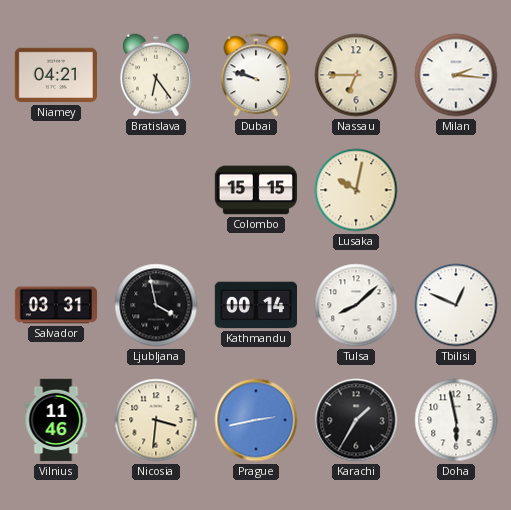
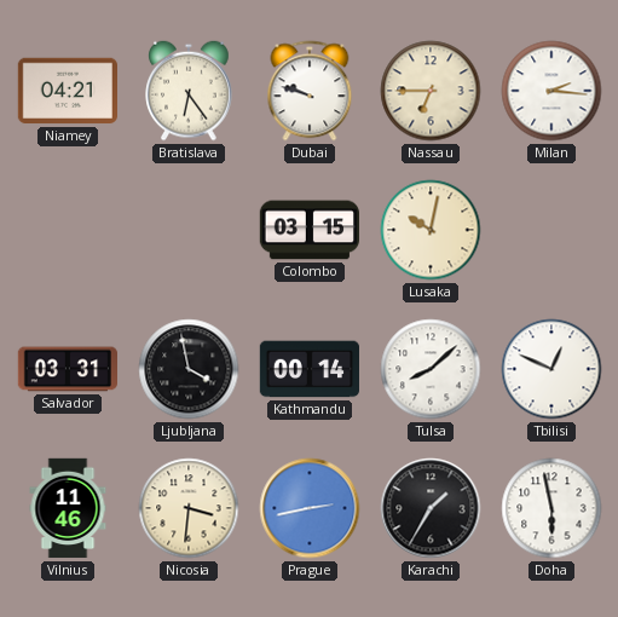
Colombo: 15:15 -> 03:15 (308, 230)
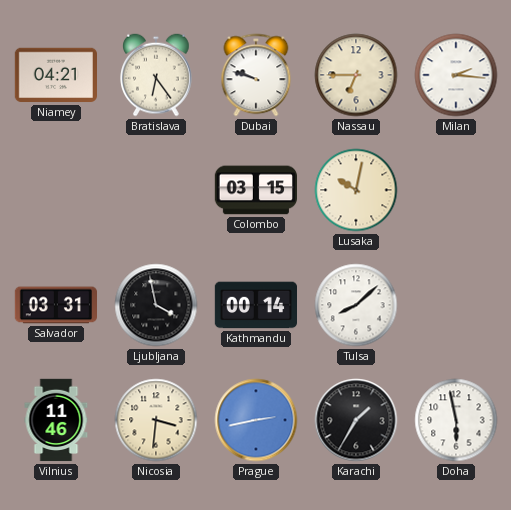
Tbilisi: 12:49 -> none (551, 369)
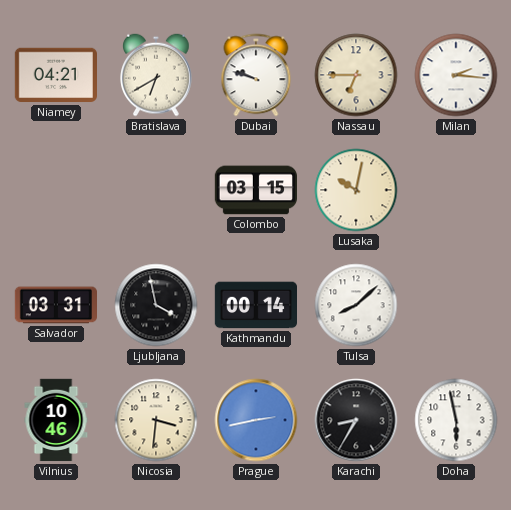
Bratislava: 6:24 -> 6:40 (156, 75)
Vilnius: 11:46 -> 10:46 (56, 420)
Karachi: 1:35 -> 8:35 (356, 420)
